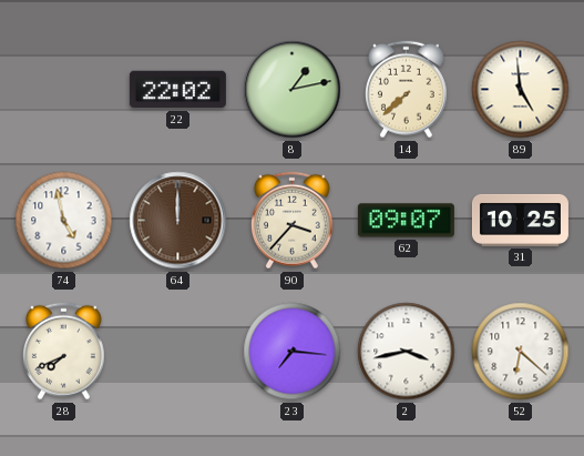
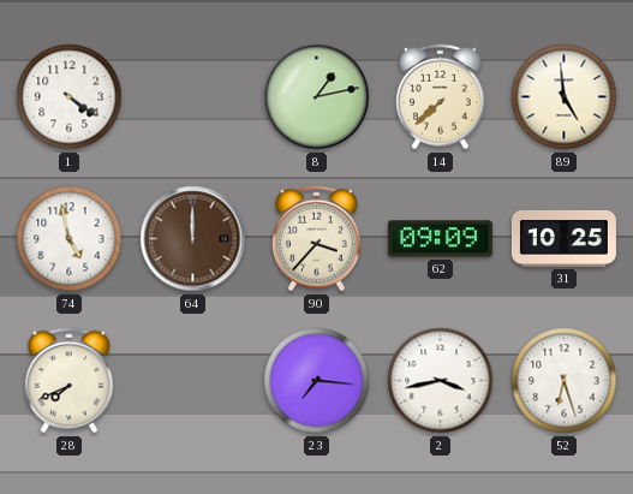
1: none -> 4:21 (70, 97)
22: 22:02 -> none (177, 90)
62: 09:07 -> 09:09 (440, 239)
52: 6:22 -> 6:27 (565, 381)
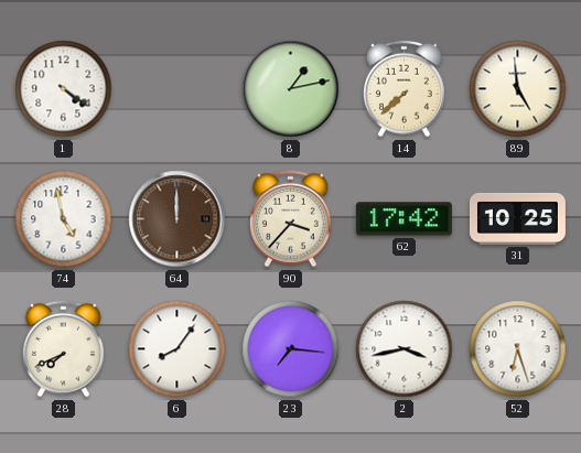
62: 09:09 -> 17:42 (404, 219)
6: none -> 8:06 (177, 349)
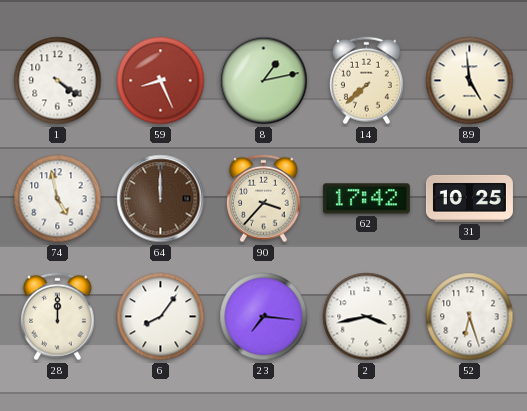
59: none -> 8:26 (161, 81)
28: 7:41 -> 12:00 (57, 317)
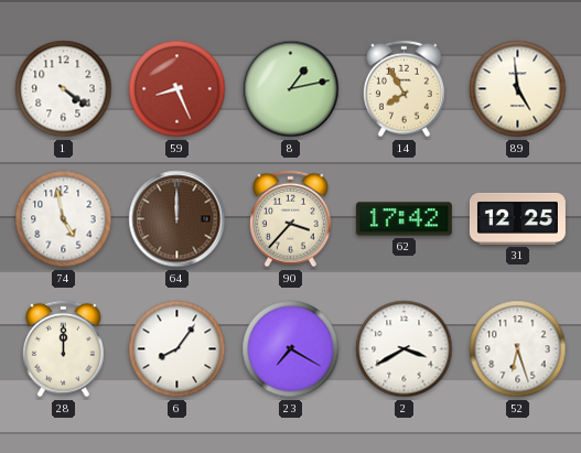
14: 7:38 -> 7:55 (404, 89)
31: 10:25 -> 12:25 (517, 218)
23: 7:16 -> 7:20 (291, 349)
2: 3:43 -> 3:40 (405, 349)
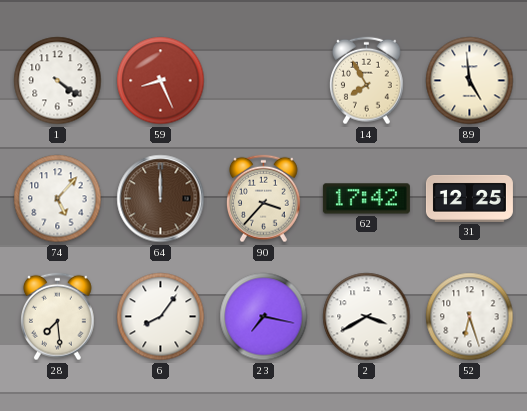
8: 1:13 -> none (291, 89)
74: 4:58 -> 5:07 (58, 199)
28: 12:00 -> 7:29 (57, 317)
23: 7:20 -> 7:17 (264, 317)
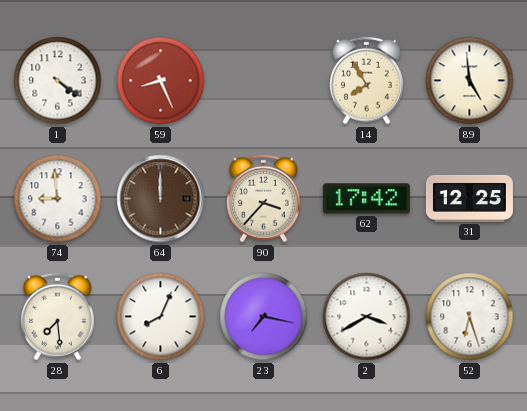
74: 5:07 -> 8:59 (58, 199)
6: 8:06 -> 8:04 (161, 317)
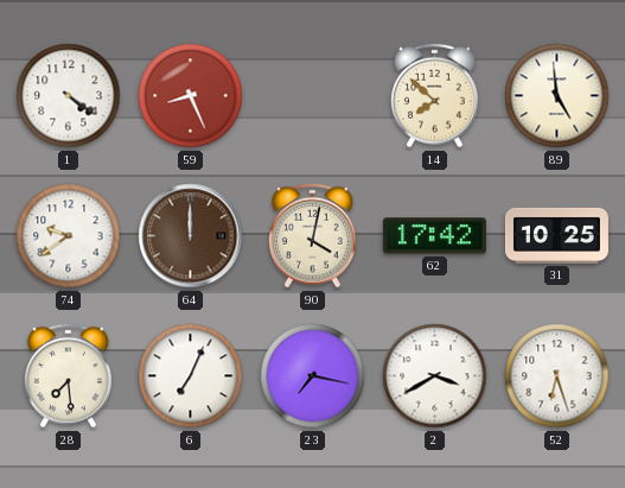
14: 7:55 -> 7:52 (434, 96)
74: 8:59 -> 9:39 (69, 236)
90: 3:37 -> 4:02 (312, 236)
31: 12:25 -> 10:25 (556, 235)
6: 8:04 -> 7:04 (191, 376)
